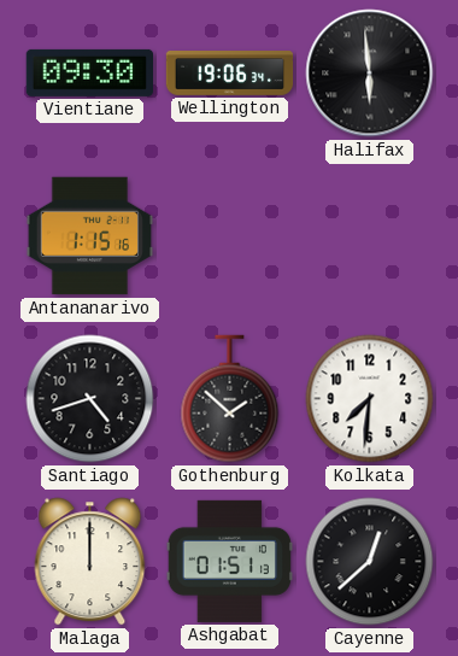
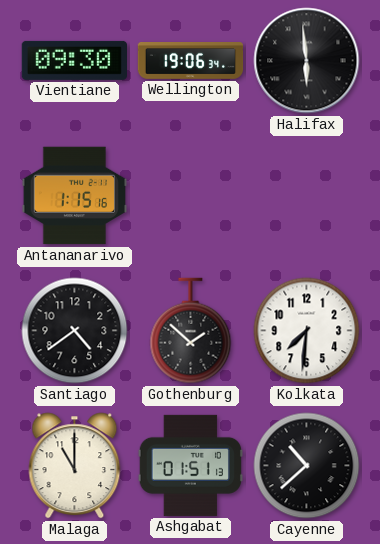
Santiago: 4:42 -> 4:39 (75, 331)
Malaga: 12:00 -> 11:00 (75, 466)
Cayenne: 12:38 -> 10:38 (307, 466)
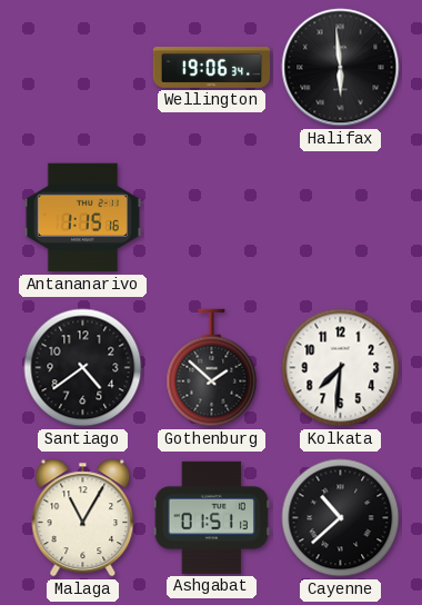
Vientiane: 09:30 -> none (74, 60)
Malaga: 11:00 -> 11:05 (83, 518)
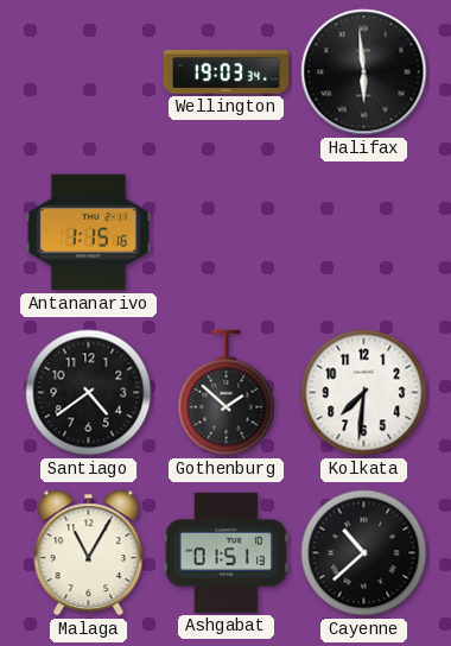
Wellington: 19:06 -> 19:03 (227, 72)
